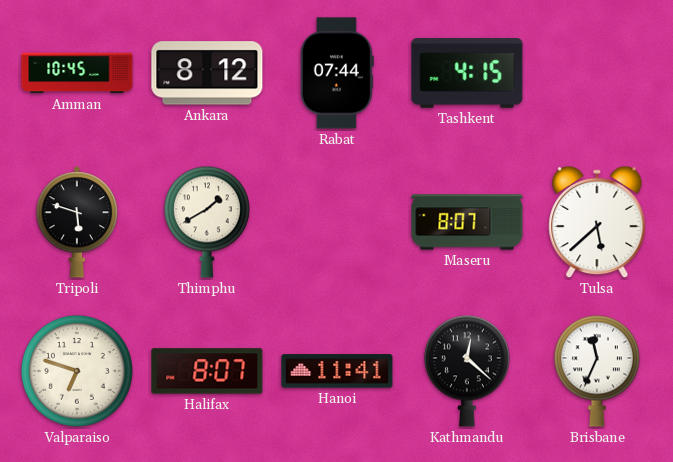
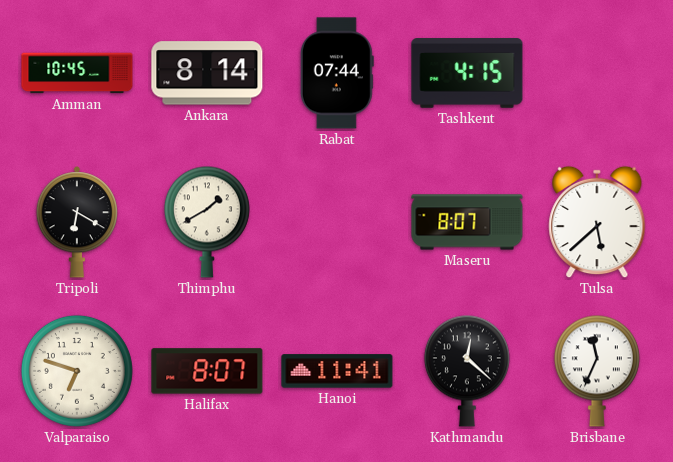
Ankara: 8:12 -> 8:14 (207, 73)
Tripoli: 5:48 -> 6:20 (77, 222)
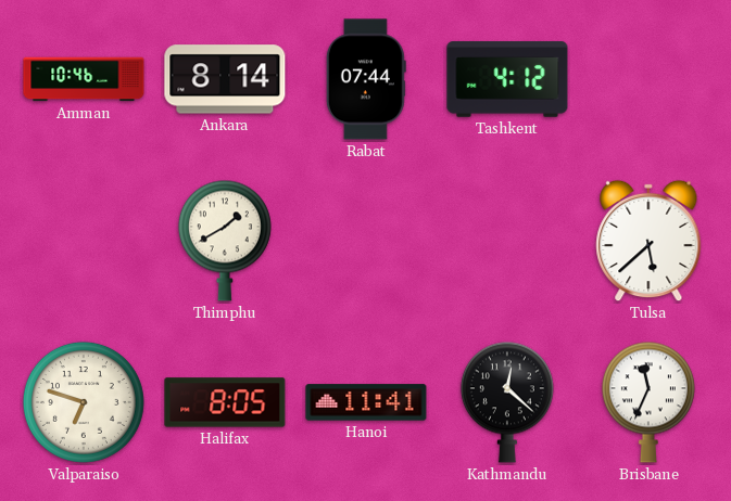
Amman: 10:45 -> 10:46 (84, 79)
Tashkent: 4:15 -> 4:12 (507, 79)
Tripoli: 6:20 -> none (77, 222)
Maseru: 8:07 -> none (467, 222)
Halifax: 8:07 -> 8:05 (225, 402)
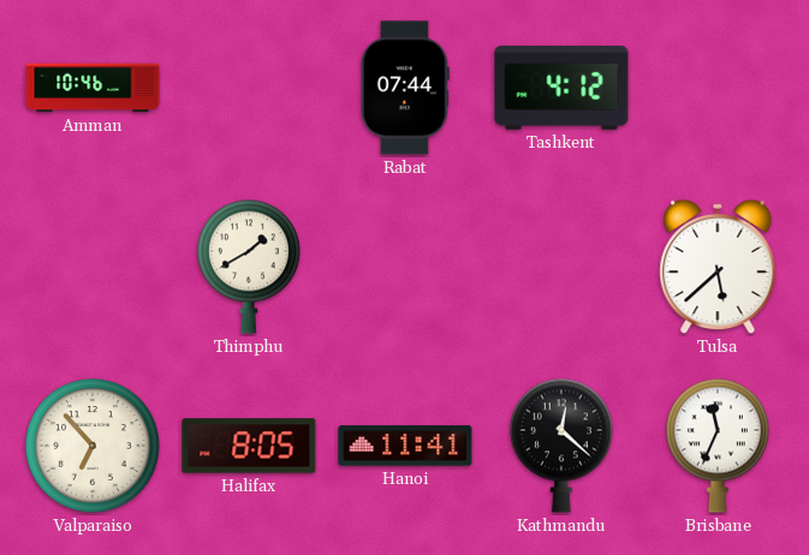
Ankara: 8:14 -> none (225, 79)
Valparaiso: 6:48 -> 6:53 (93, 446)
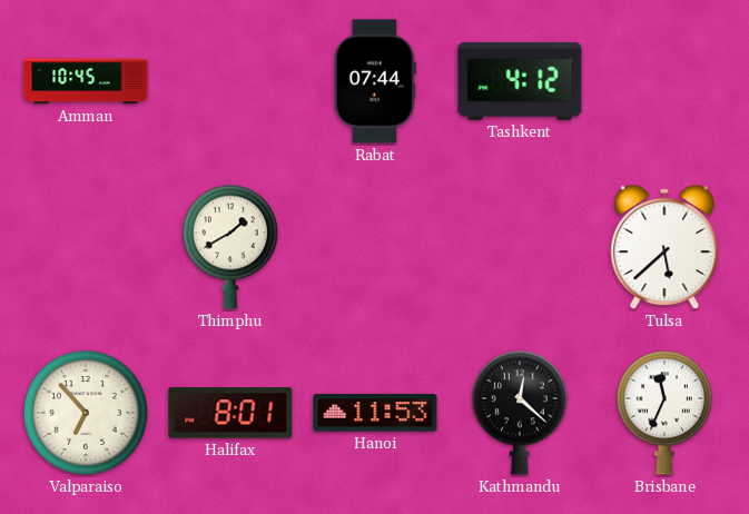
Amman: 10:46 -> 10:45 (86, 81)
Halifax: 8:05 -> 8:01 (230, 413)
Hanoi: 11:41 -> 11:53 (375, 413)
